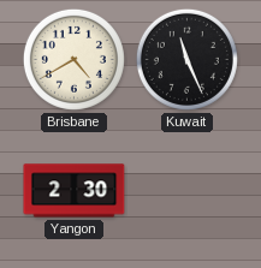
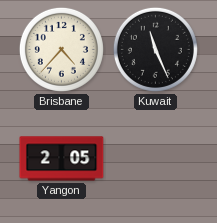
Brisbane: 4:40 -> 4:37 (61, 49)
Yangon: 2:30 -> 2:05 (62, 159)
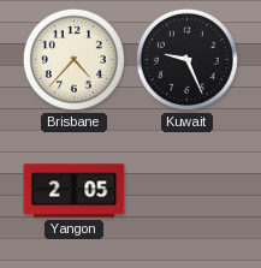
Kuwait: 11:26 -> 9:26 (186, 59)
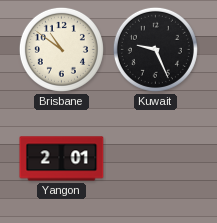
Brisbane: 4:37 -> 10:51 (61, 49)
Yangon: 2:05 -> 2:01 (62, 159)
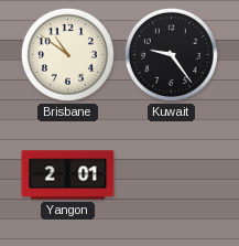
Kuwait: 9:26 -> 9:24 (171, 54)
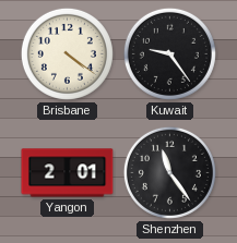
Brisbane: 10:51 -> 4:21 (67, 53)
Shenzhen: none -> 11:24 (169, 172)
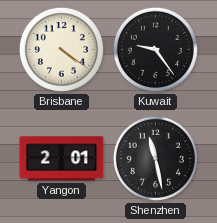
Shenzhen: 11:24 -> 11:28 (155, 158)
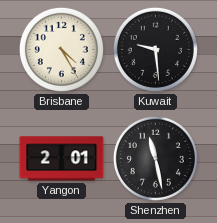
Brisbane: 4:21 -> 4:25 (61, 49)
Kuwait: 9:24 -> 9:29 (155, 49)
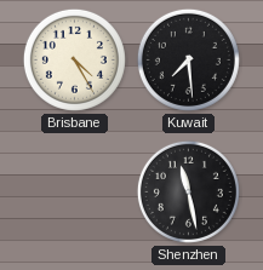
Kuwait: 9:29 -> 7:29 (188, 59)
Yangon: 2:01 -> none (62, 159)
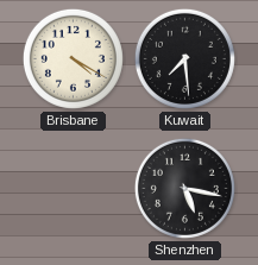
Brisbane: 4:25 -> 4:20 (73, 58)
Shenzhen: 11:28 -> 5:17 (184, 188)
